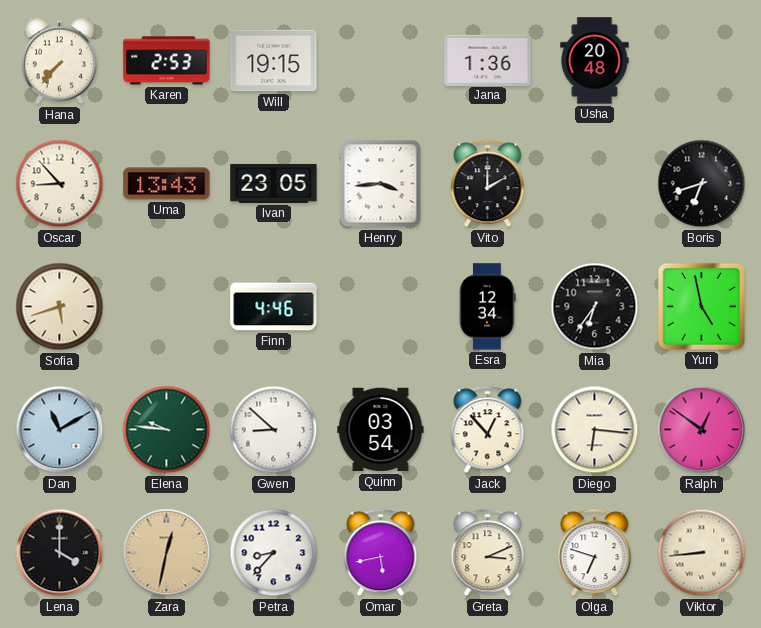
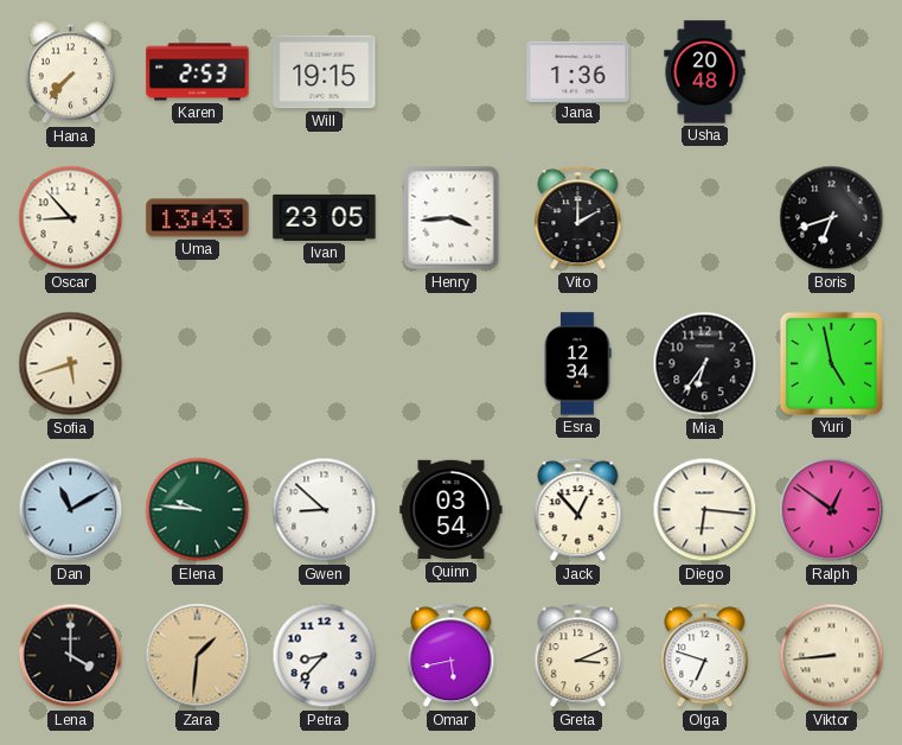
Finn: 4:46 -> none (274, 307)
Zara: 12:32 -> 1:31 (198, 656)
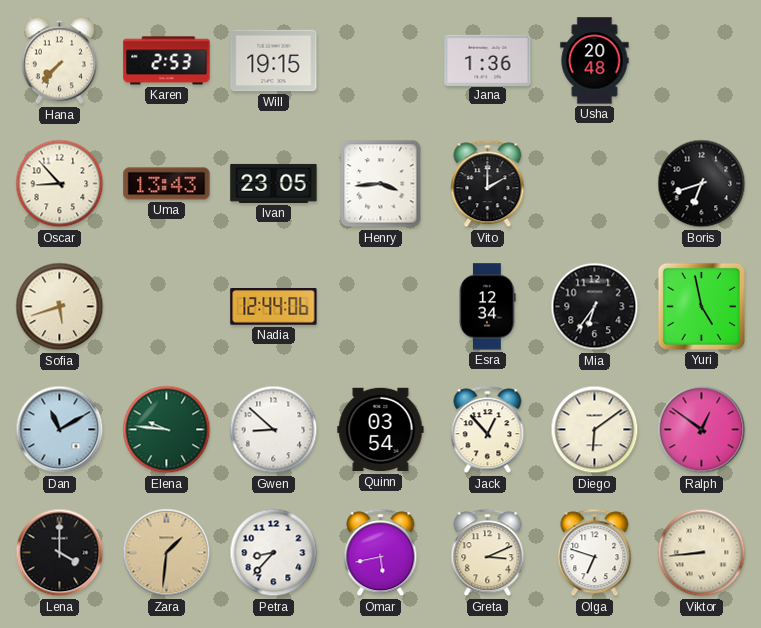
Nadia: none -> 12:44 (274, 307)
Diego: 6:16 -> 6:09 (595, 430)
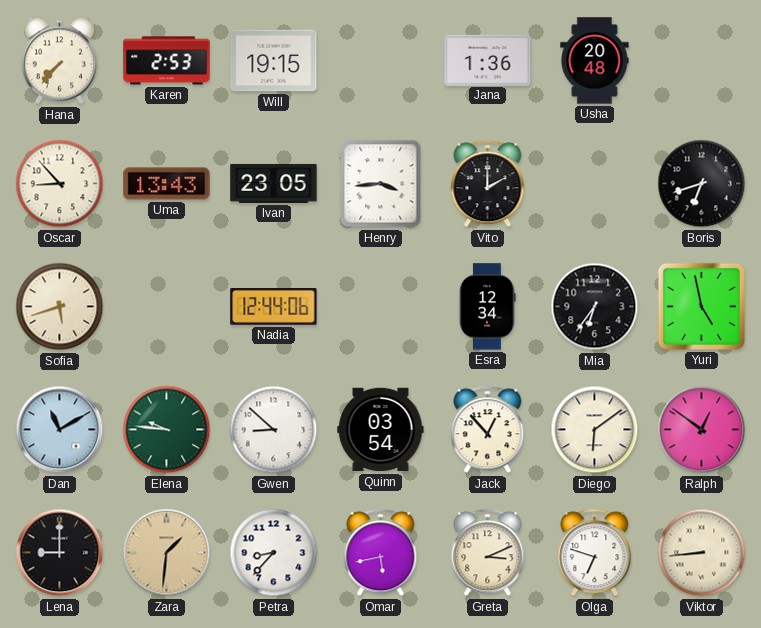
Lena: 4:00 -> 9:00 (60, 553)
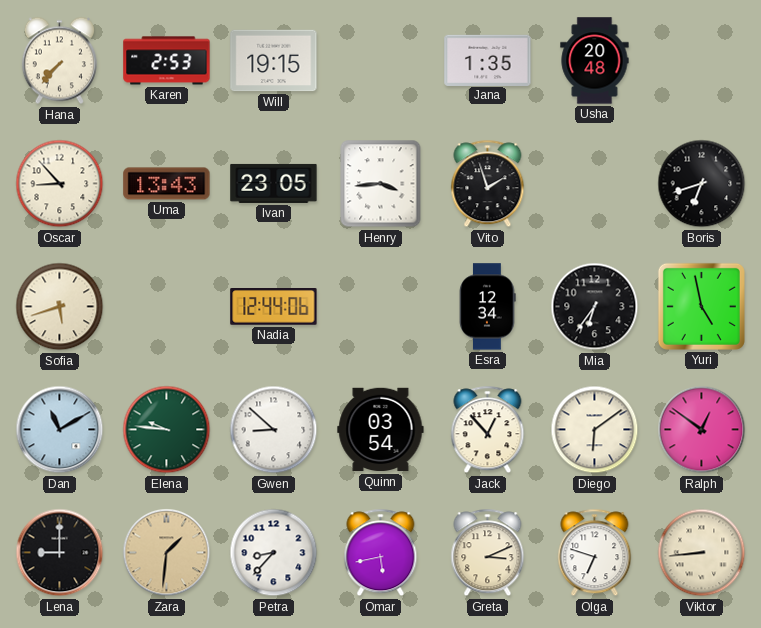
Jana: 1:36 -> 1:35 (488, 60)
Vito: 2:00 -> 1:57 (488, 184)
